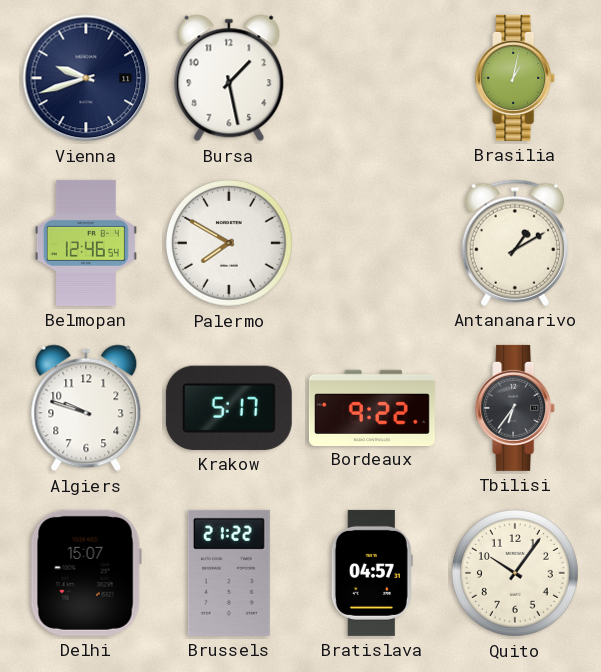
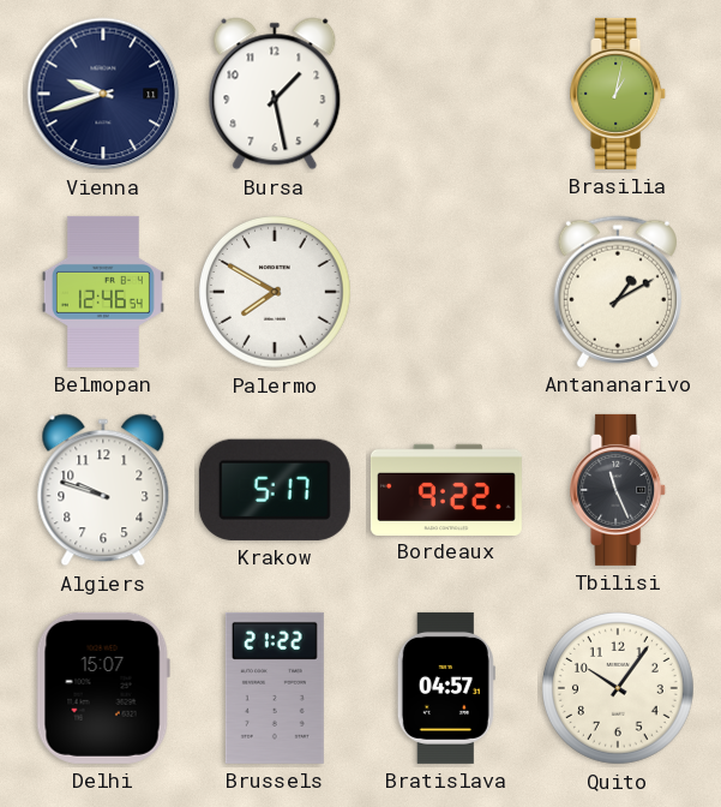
Tbilisi: 6:36 -> 11:26 (619, 490)
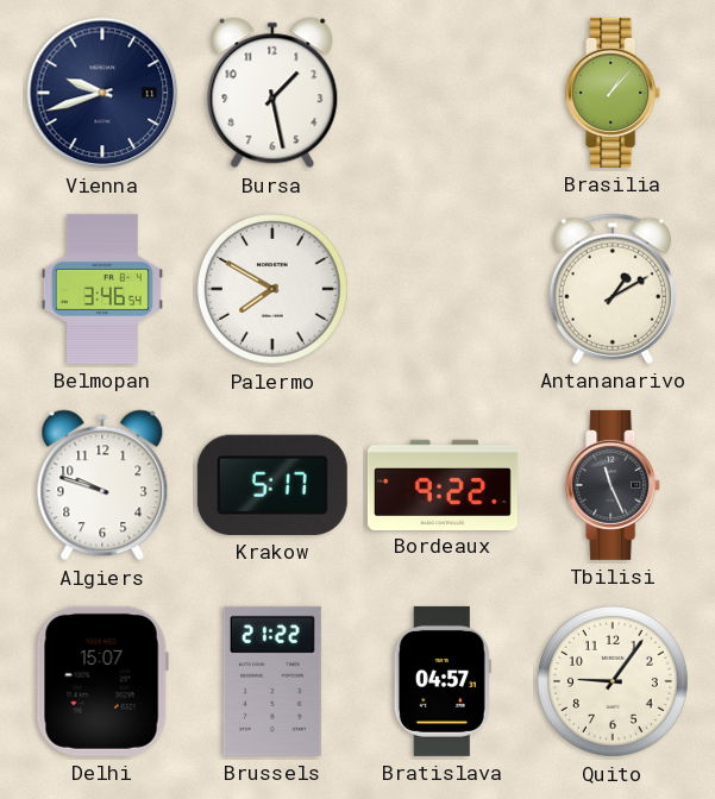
Brasilia: 1:02 -> 1:07 (614, 93)
Belmopan: 12:46 -> 3:46 (102, 289)
Quito: 10:06 -> 9:06 (614, 682)
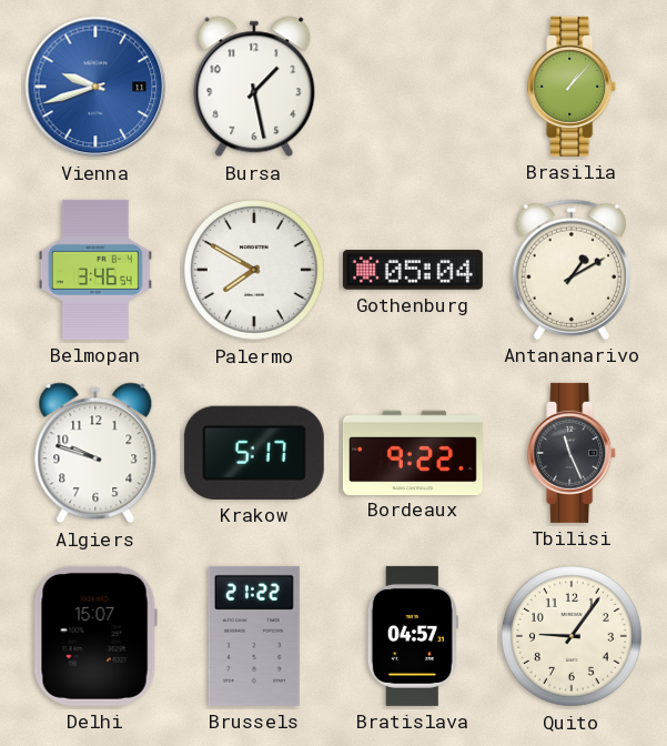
Vienna dial: navy -> blue (95, 87)
Gothenburg: none -> 05:04 (413, 270)
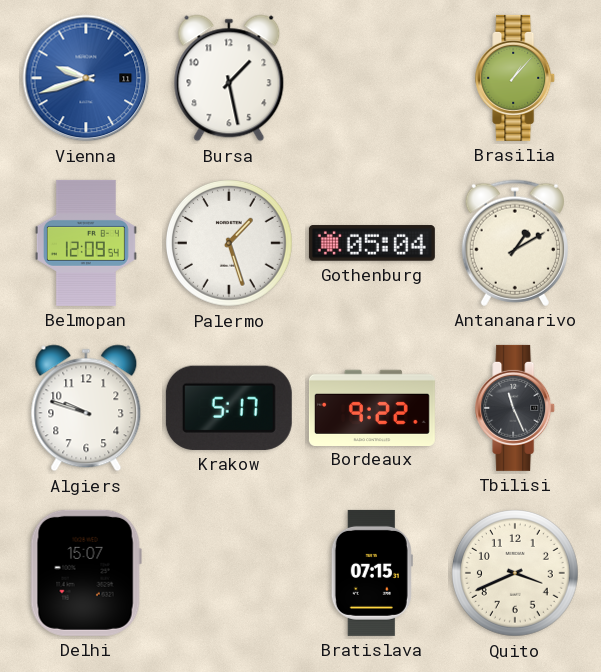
Belmopan: 3:46 -> 12:09 (86, 243)
Palermo: 7:50 -> 1:27 (230, 244)
Brussels: 21:22 -> none (254, 636)
Bratislava: 04:57 -> 07:15 (372, 573)
Quito: 9:06 -> 3:41 (516, 574)
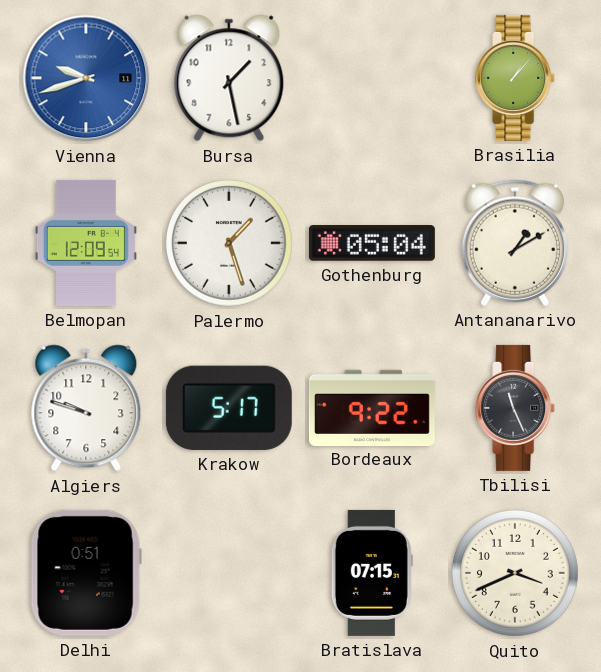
Delhi: 15:07 -> 0:51 (86, 573)
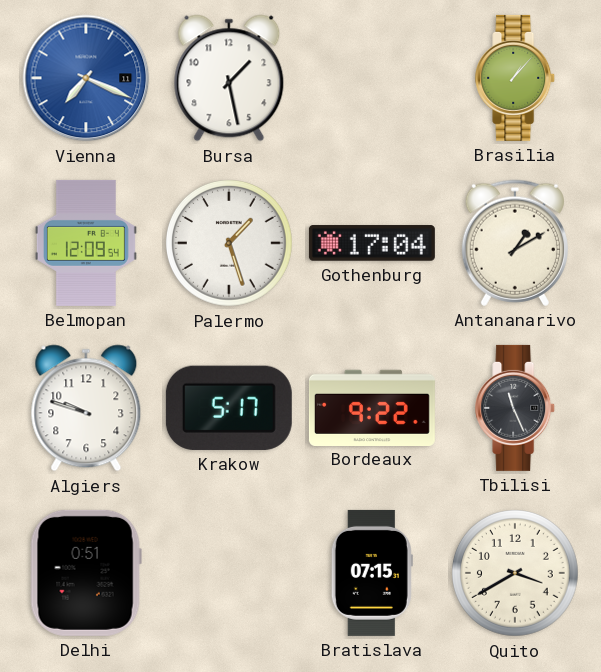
Vienna: 9:42 -> 7:19 (86, 78)
Gothenburg: 05:04 -> 17:04 (372, 243)
Quito: 3:41 -> 3:40 (516, 574)
